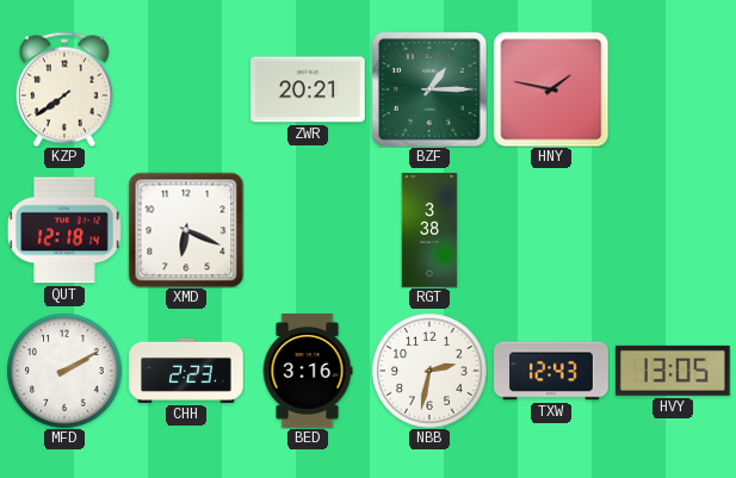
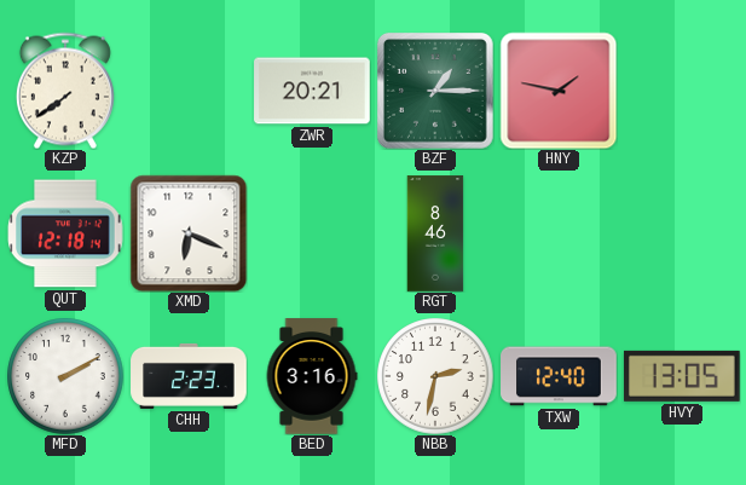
RGT: 3:38 -> 8:46 (435, 233)
TXW: 12:43 -> 12:40 (559, 376)
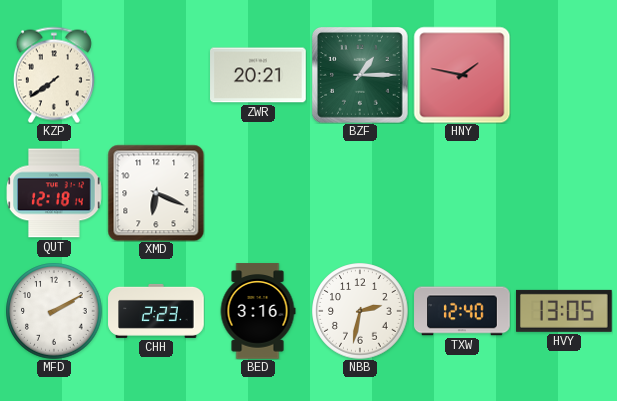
RGT: 8:46 -> none (435, 233)
